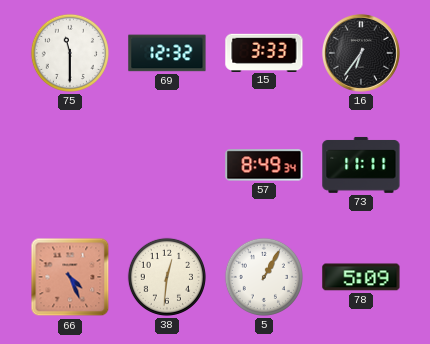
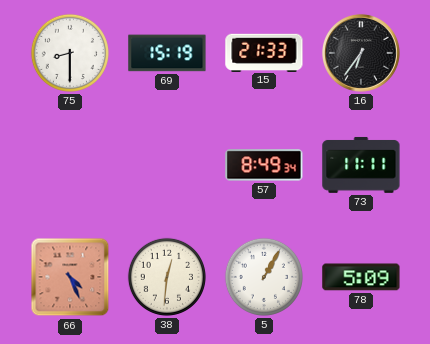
75: 11:30 -> 8:30 (70, 53)
69: 12:32 -> 15:19 (167, 53)
15: 3:33 -> 21:33 (264, 52)
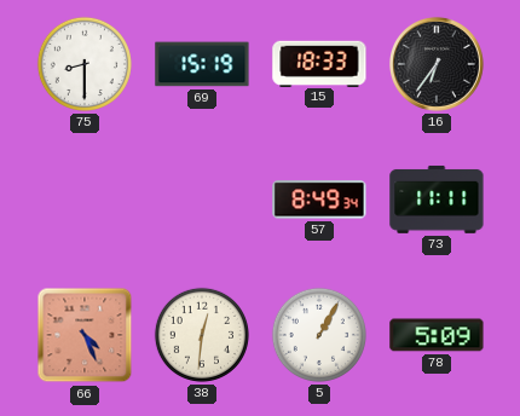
15: 21:33 -> 18:33 (319, 63)
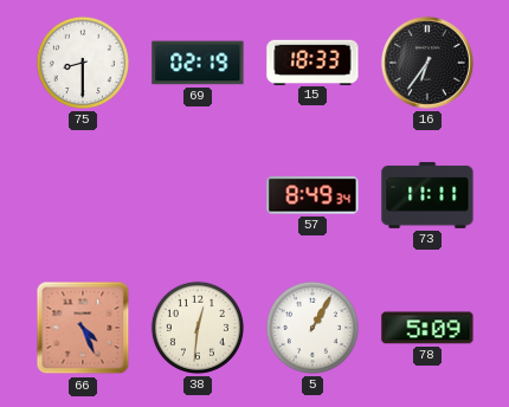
69: 15:19 -> 02:19 (198, 63)
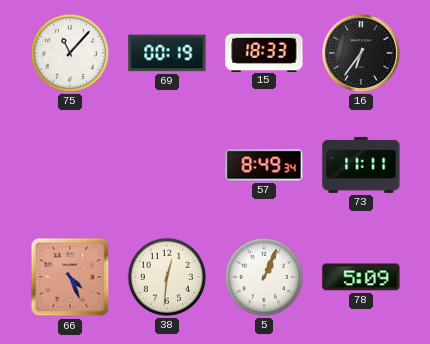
75: 8:30 -> 11:07 (70, 53)
69: 02:19 -> 00:19 (167, 53)
5: 1:05 -> 1:04 (264, 277)
